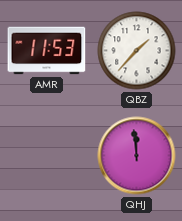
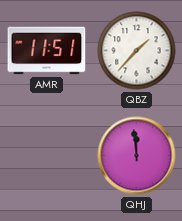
AMR: 11:53 -> 11:51 (47, 51)
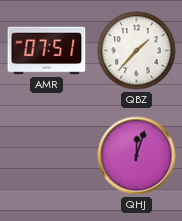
AMR: 11:51 -> 07:51 (47, 51)
QHJ: 11:59 -> 12:03 (137, 156)
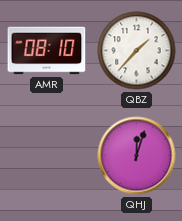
AMR: 07:51 -> 08:10 (47, 51)
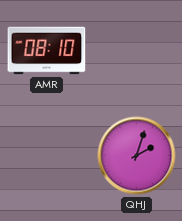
QBZ: 1:37 -> none (137, 51)
QHJ: 12:03 -> 2:03 (137, 156)
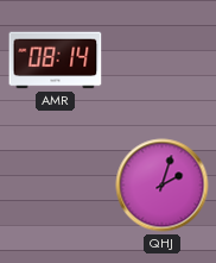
AMR: 08:10 -> 08:14 (56, 61)
